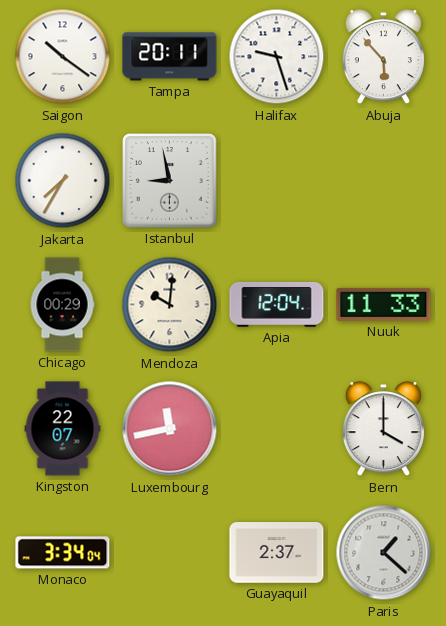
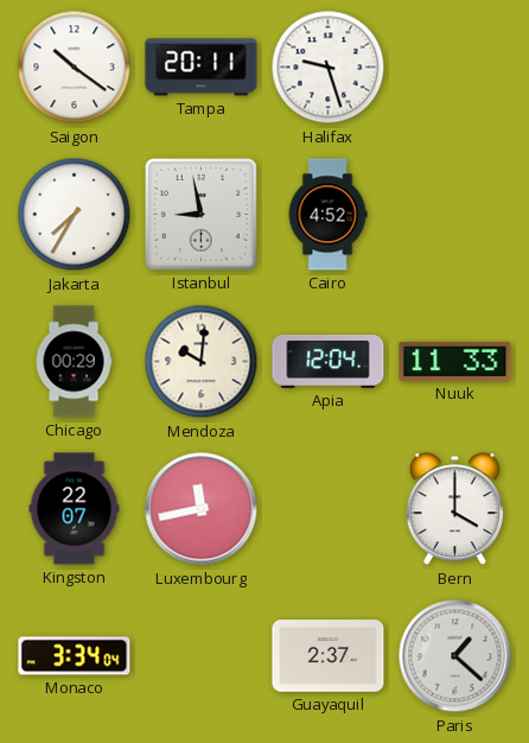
Abuja: 5:53 -> none (383, 57)
Cairo: none -> 4:52 (327, 215)
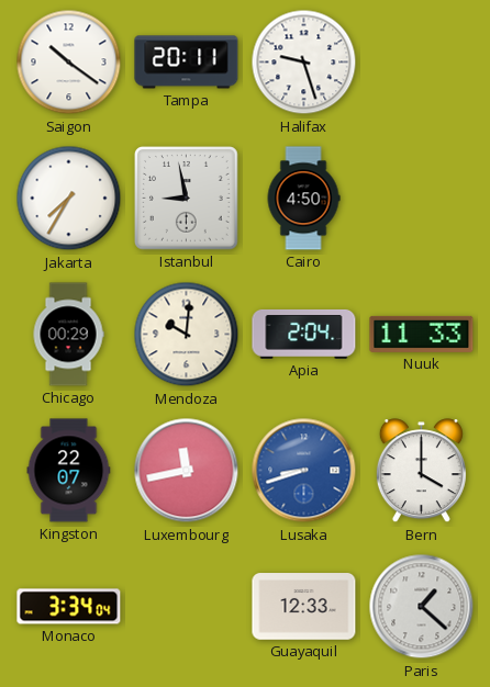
Cairo: 4:52 -> 4:50 (303, 199)
Apia: 12:04 -> 2:04 (304, 334)
Lusaka: none -> 8:42 (304, 471)
Guayaquil: 2:37 -> 12:33 (304, 607)
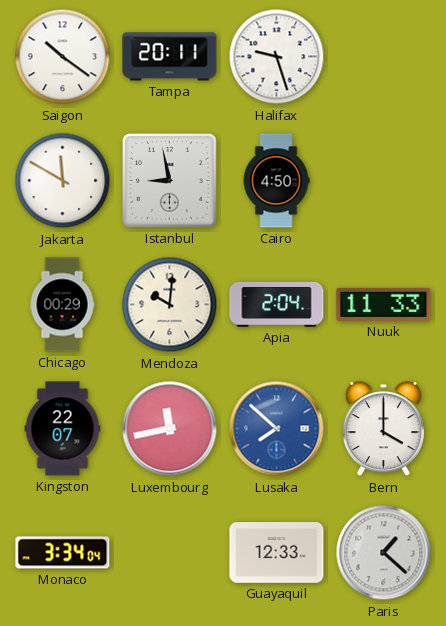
Jakarta: 7:35 -> 11:50 (63, 181)
Lusaka: 8:42 -> 7:52 (277, 429)
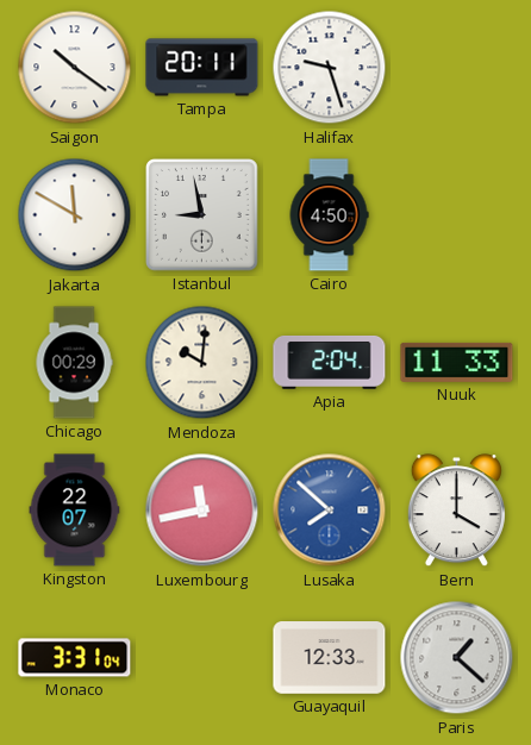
Monaco: 3:34 -> 3:31 (75, 658)
